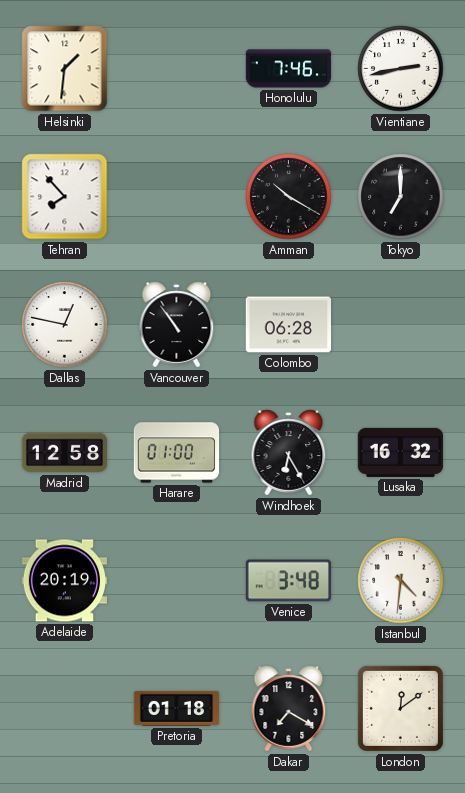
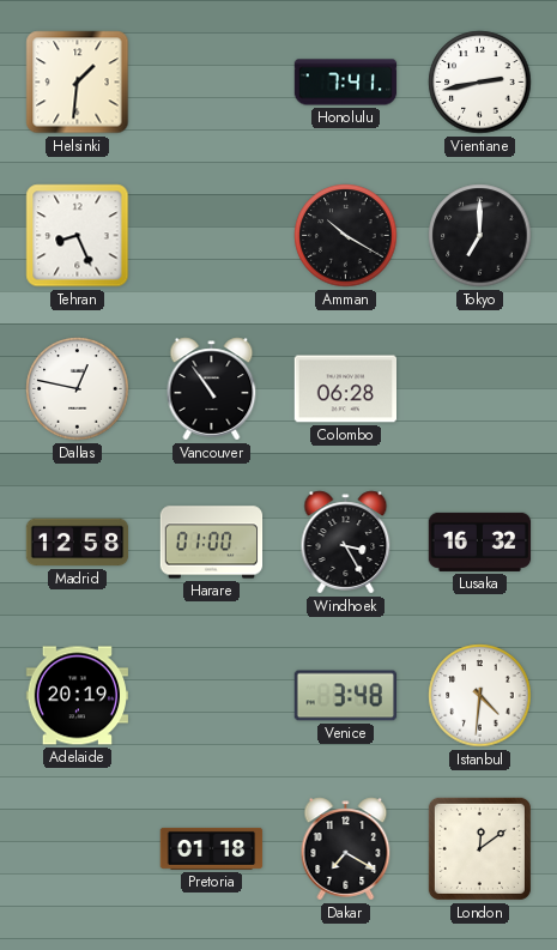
Honolulu: 7:46 -> 7:41 (346, 83)
Tehran: 7:53 -> 8:26 (78, 236)
Windhoek: 6:25 -> 3:25 (346, 543)
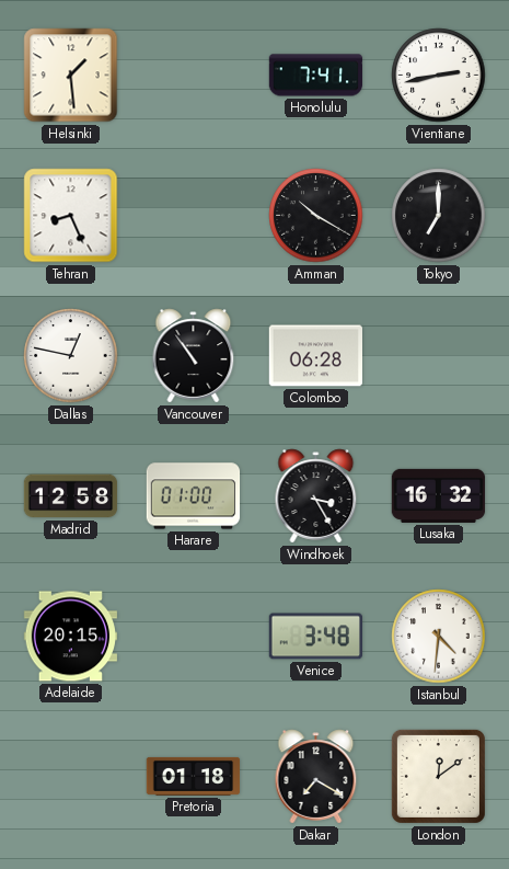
Helsinki: 1:31 -> 1:29 (71, 76)
Adelaide: 20:19 -> 20:15 (71, 637)
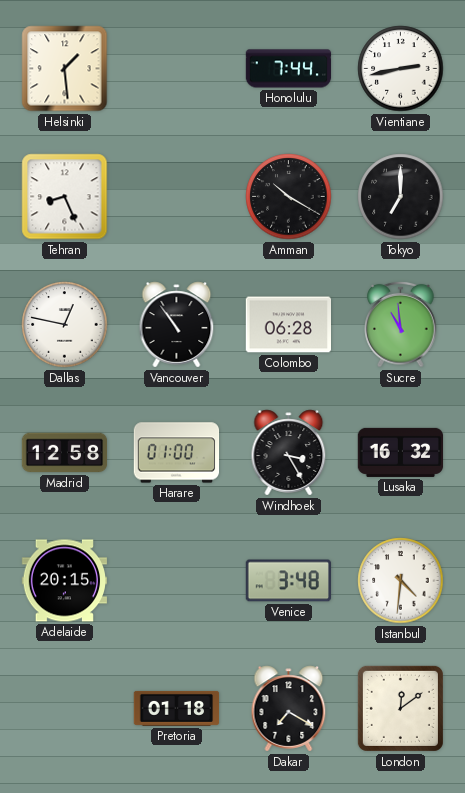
Honolulu: 7:41 -> 7:44 (289, 69)
Sucre: none -> 10:59 (401, 324)
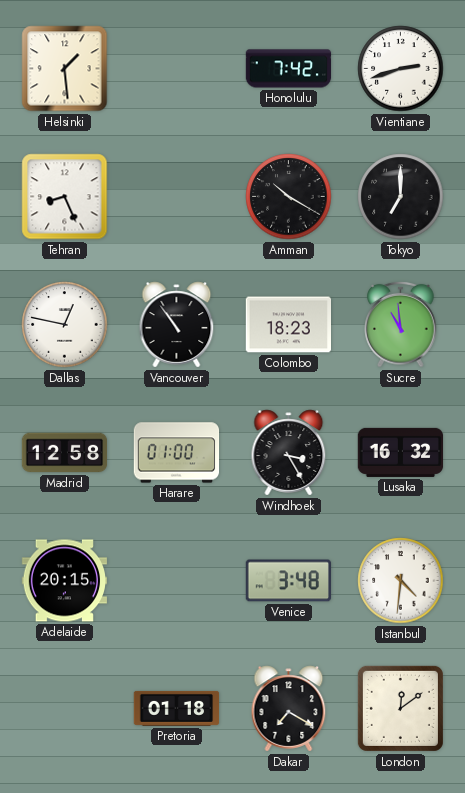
Honolulu: 7:44 -> 7:42 (289, 69)
Vientiane: 2:43 -> 2:42 (401, 69)
Colombo: 06:28 -> 18:23 (288, 325)
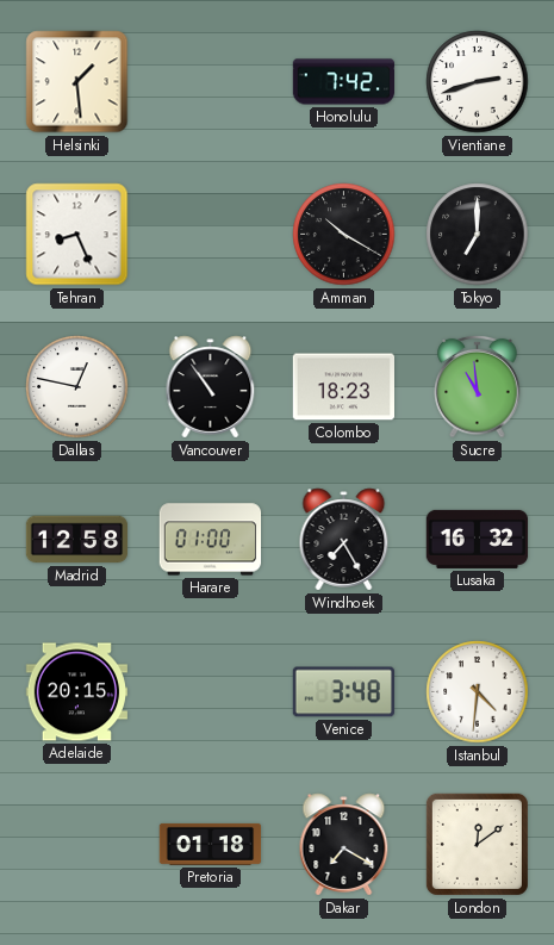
Windhoek: 3:25 -> 7:25 (344, 540)
